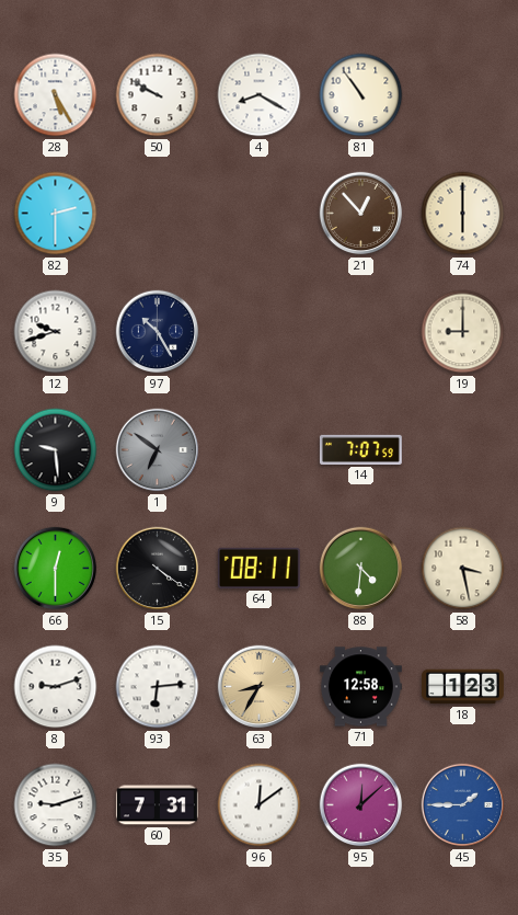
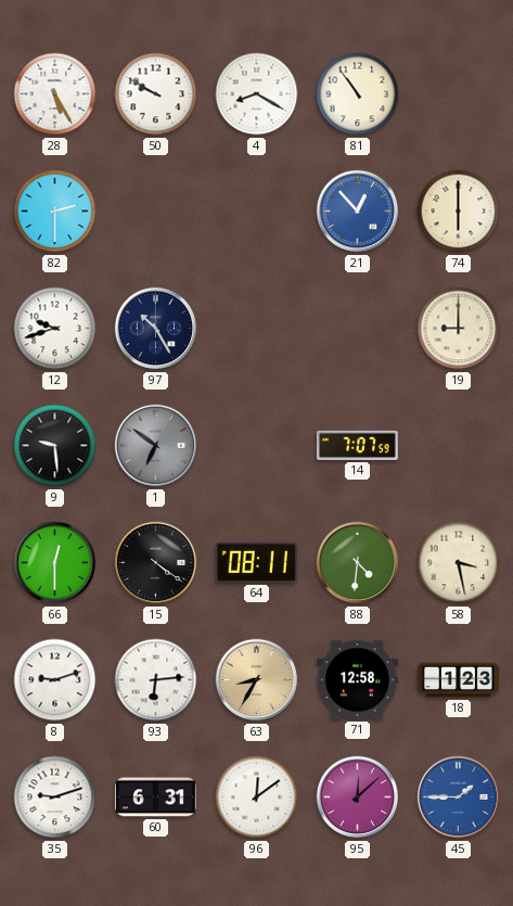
21 dial: brown -> blue (358, 212)
60: 7:31 -> 6:31 (155, 797)
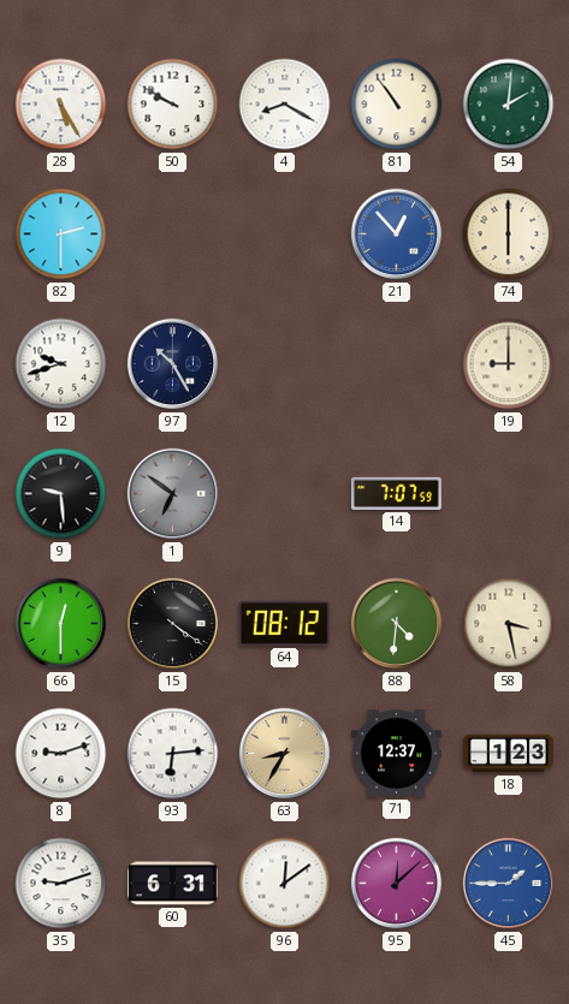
54: none -> 2:01 (509, 105)
64: 08:11 -> 08:12 (284, 623)
71: 12:58 -> 12:37 (396, 754)
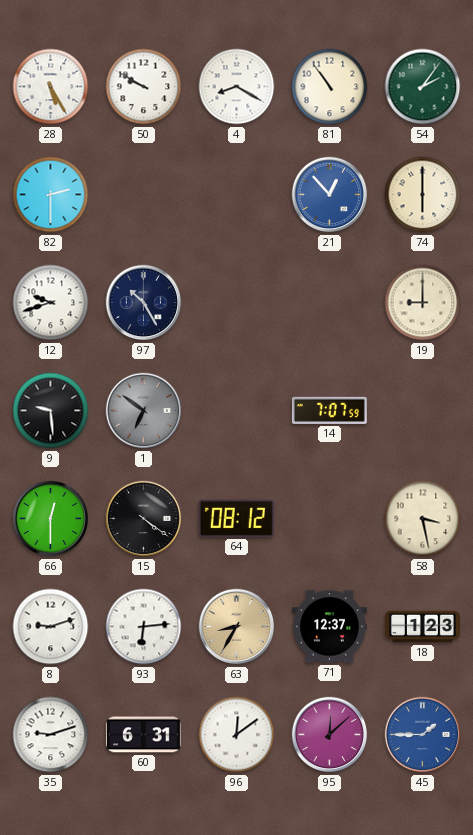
54: 2:01 -> 2:06 (423, 87)
88: 4:31 -> none (397, 624)
